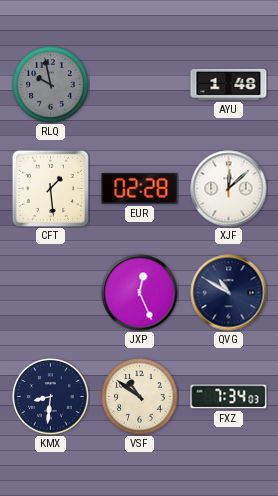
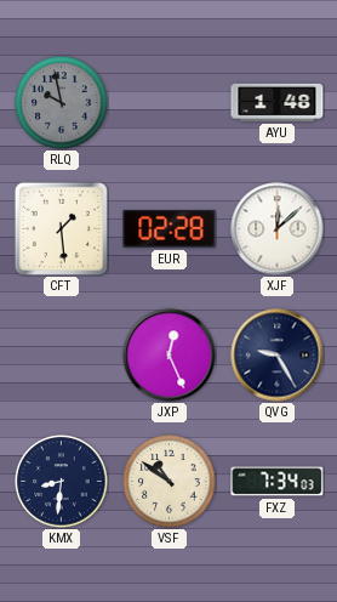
QVG: 10:50 -> 9:25 (278, 356)
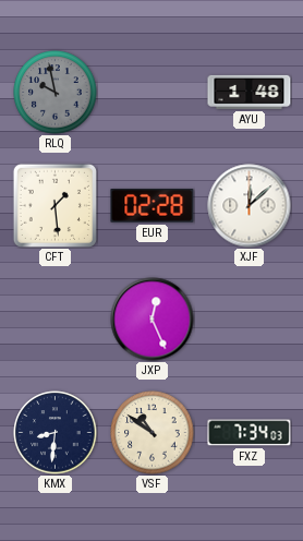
QVG: 9:25 -> none (278, 356)
